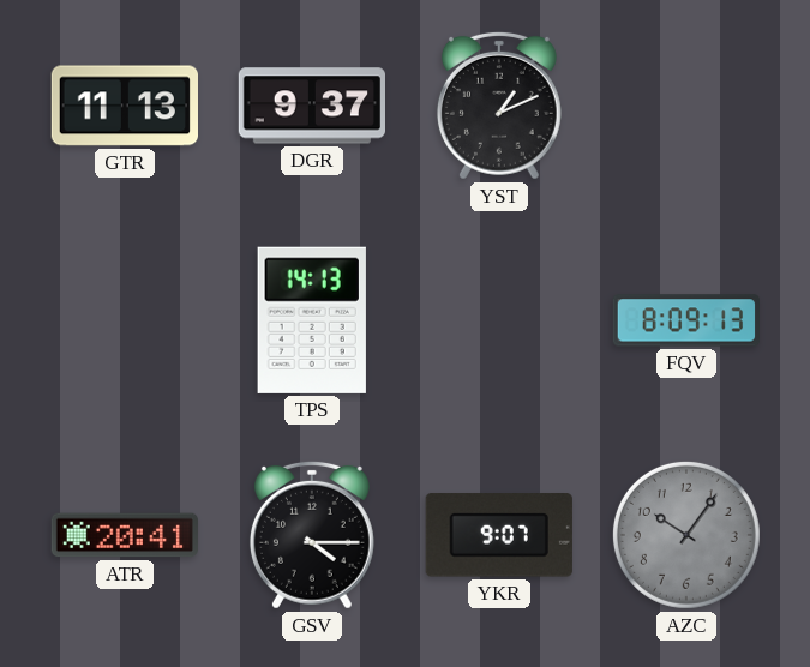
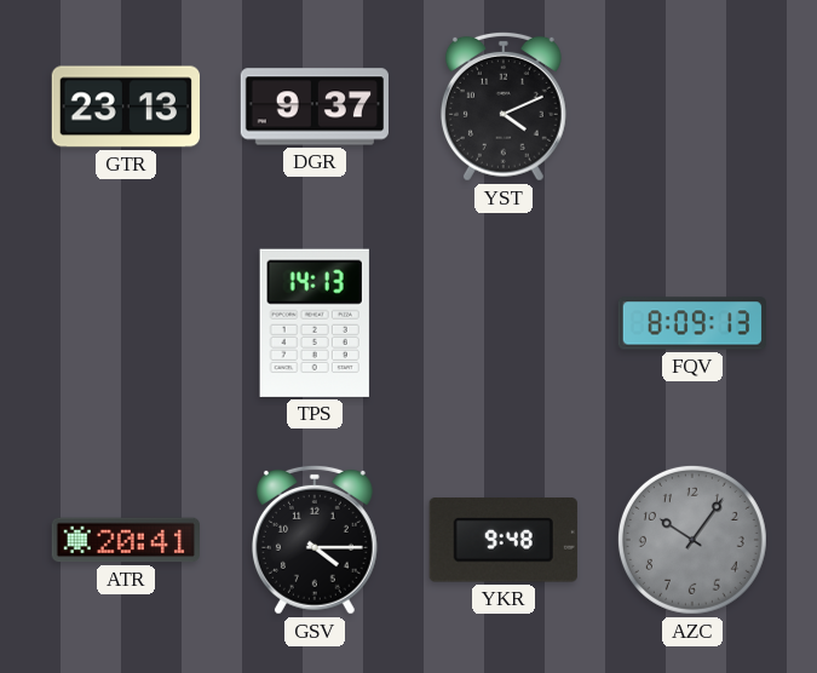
GTR: 11:13 -> 23:13 (125, 107)
YST: 1:11 -> 4:11 (504, 107)
YKR: 9:07 -> 9:48 (504, 540)
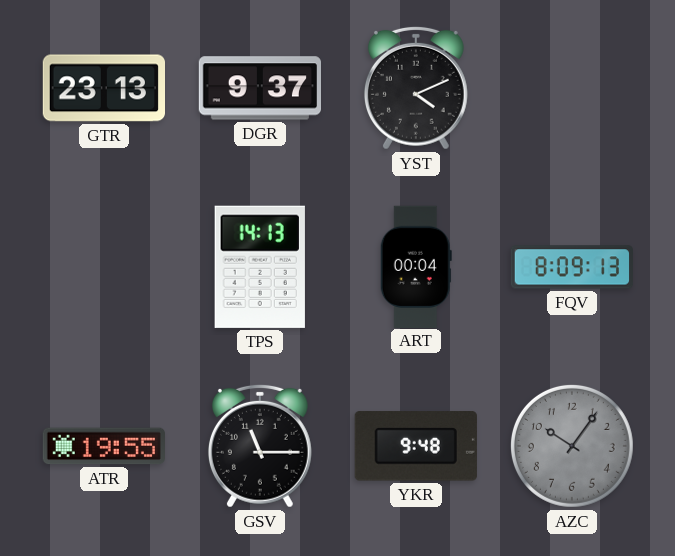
ART: none -> 00:04 (416, 266)
ATR: 20:41 -> 19:55 (103, 446)
GSV: 4:15 -> 11:15 (260, 446)
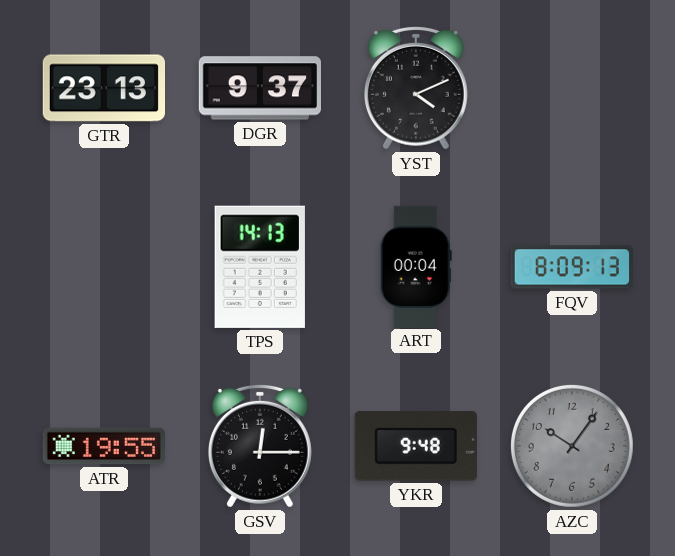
GSV: 11:15 -> 12:15 (260, 446)
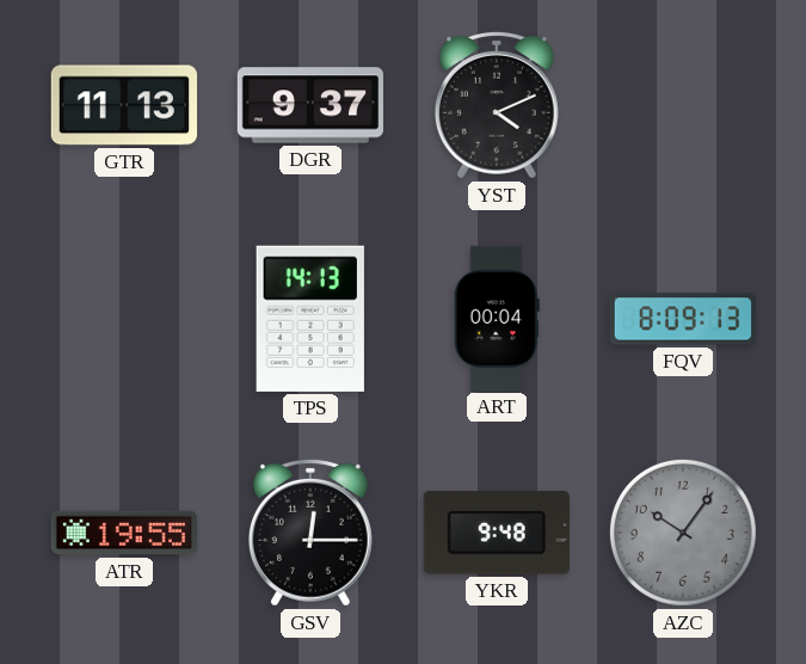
GTR: 23:13 -> 11:13 (123, 105)
